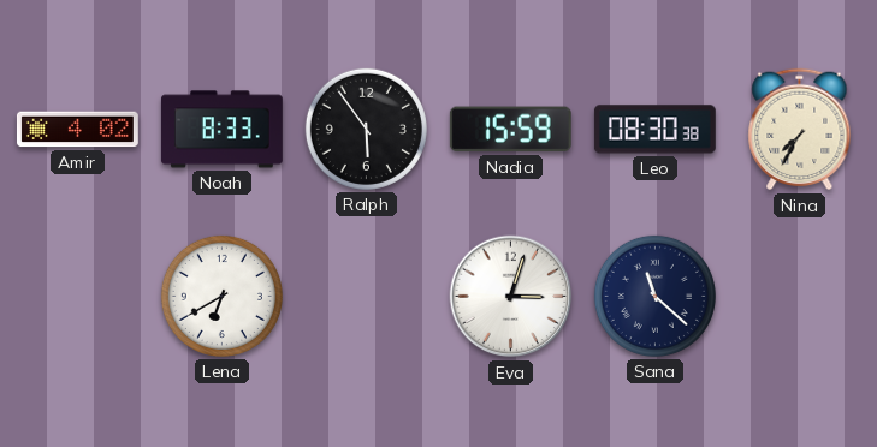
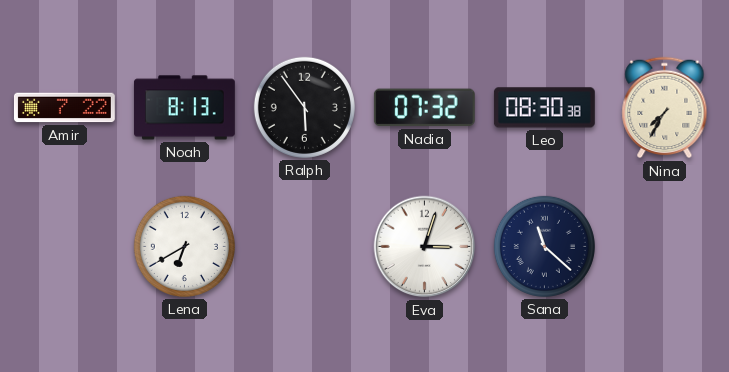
Amir: 4:02 -> 7:22 (64, 108)
Noah: 8:33 -> 8:13 (184, 108)
Nadia: 15:59 -> 07:32 (424, 108)
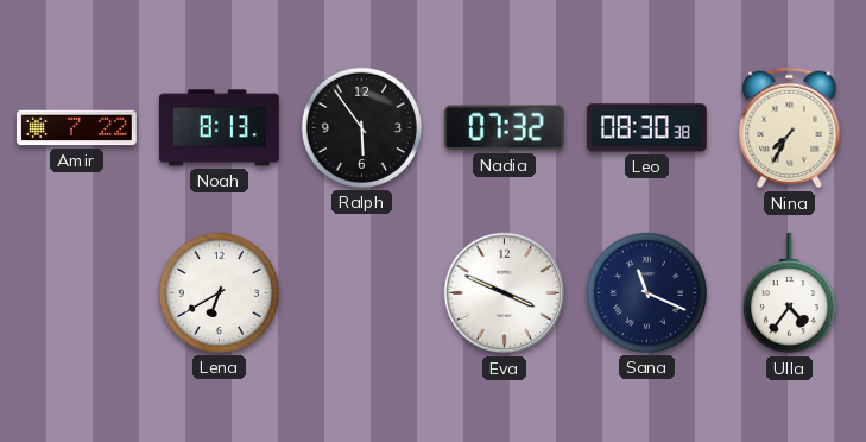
Eva: 3:03 -> 3:49 (505, 293)
Sana: 11:22 -> 11:19 (646, 292)
Ulla: none -> 4:36 (789, 293)
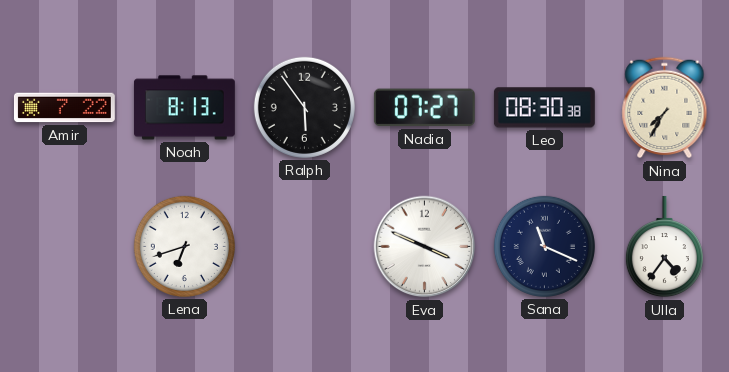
Nadia: 07:32 -> 07:27 (424, 108)
Lena: 6:40 -> 6:42 (184, 246)
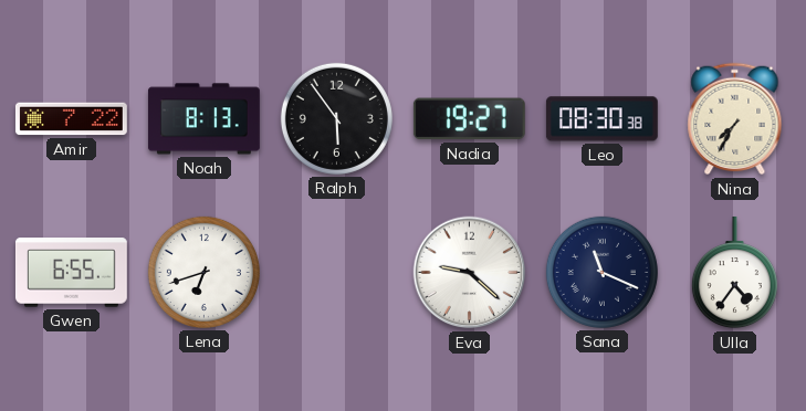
Nadia: 07:27 -> 19:27 (469, 119)
Gwen: none -> 6:55 (71, 273)
Eva: 3:49 -> 9:22 (470, 273)
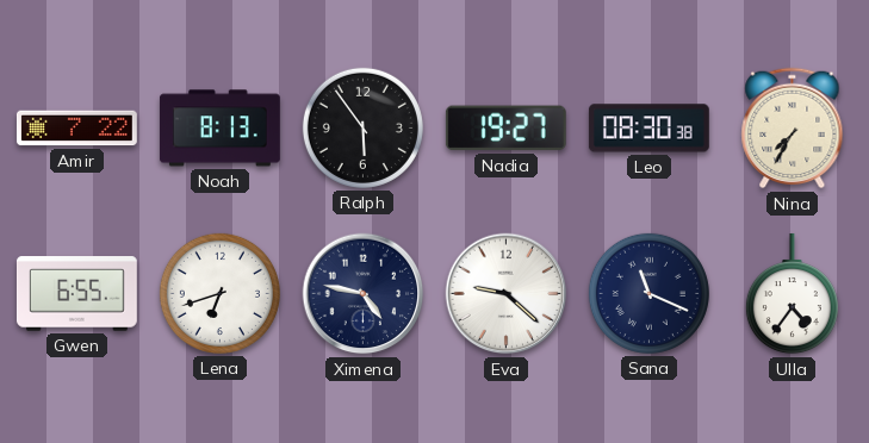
Ximena: none -> 4:47 (364, 294)
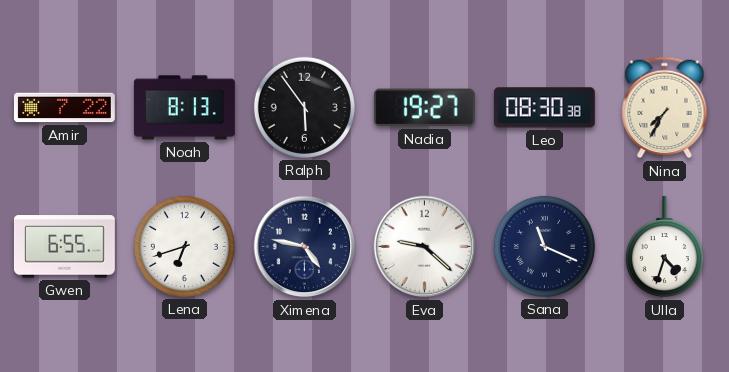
Ulla: 4:36 -> 4:33 (664, 247)
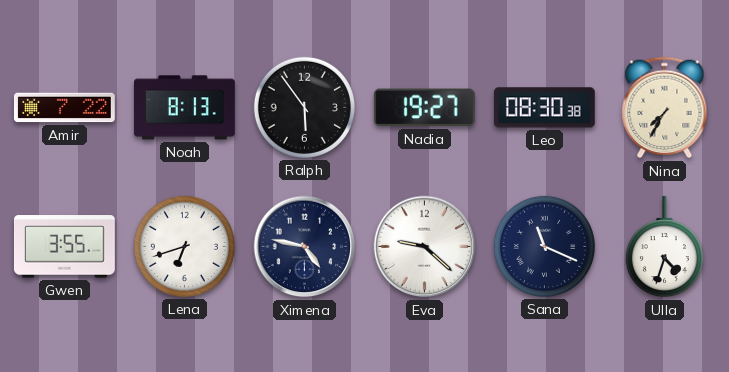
Gwen: 6:55 -> 3:55 (64, 247)
